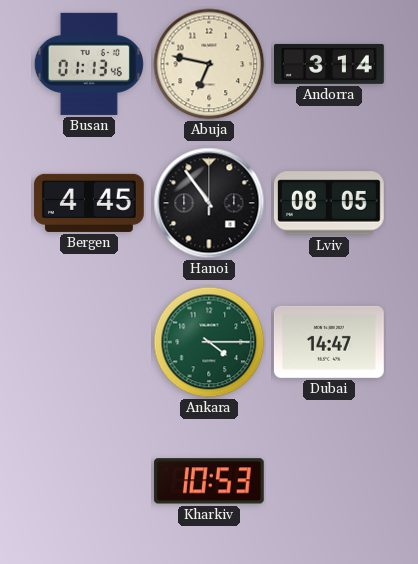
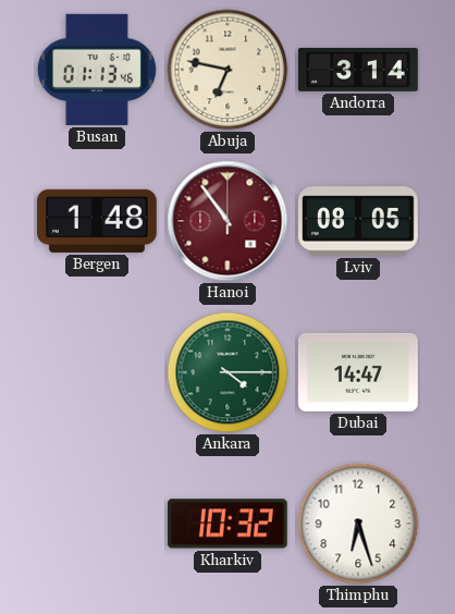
Bergen: 4:45 -> 1:48 (98, 221)
Hanoi dial: black -> burgundy (228, 221)
Kharkiv: 10:53 -> 10:32 (228, 524)
Thimphu: none -> 6:27 (358, 524)
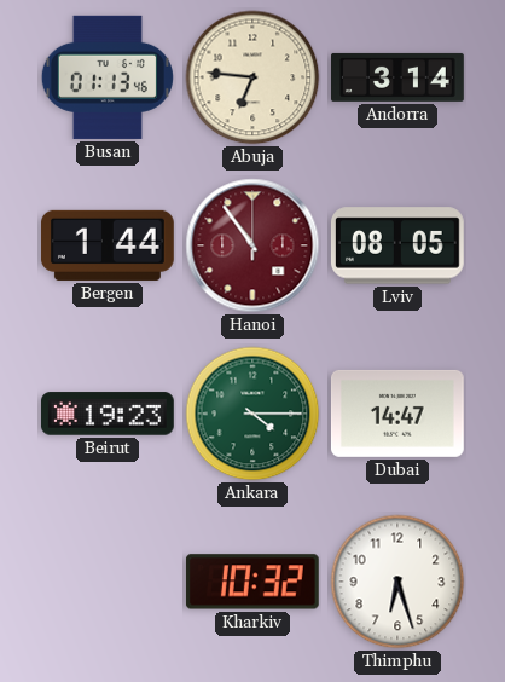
Abuja: 6:47 -> 6:46 (252, 77)
Bergen: 1:48 -> 1:44 (109, 245)
Beirut: none -> 19:23 (108, 414)
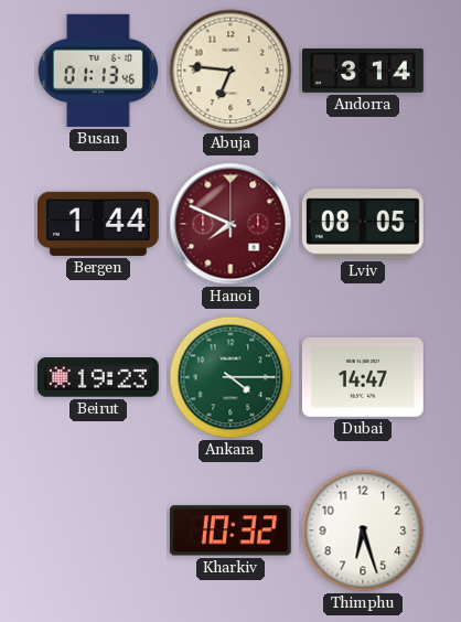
Hanoi: 10:54 -> 7:49 (230, 224)
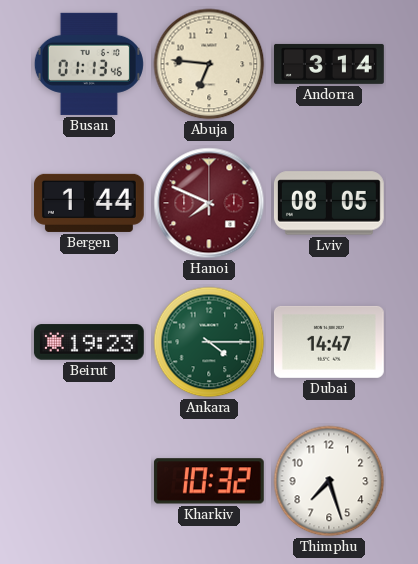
Thimphu: 6:27 -> 7:27 (329, 481)
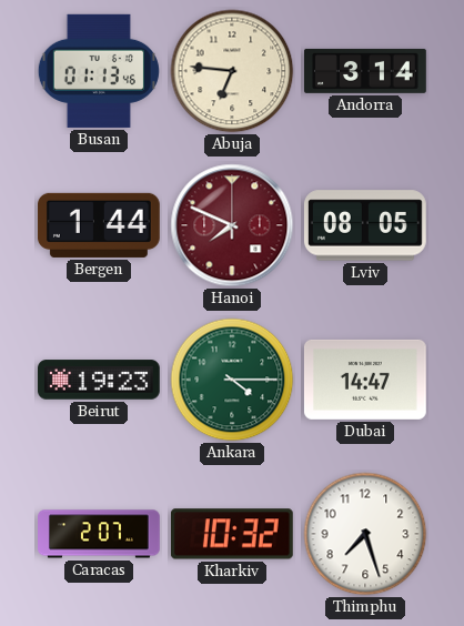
Caracas: none -> 2:07 (100, 534)
